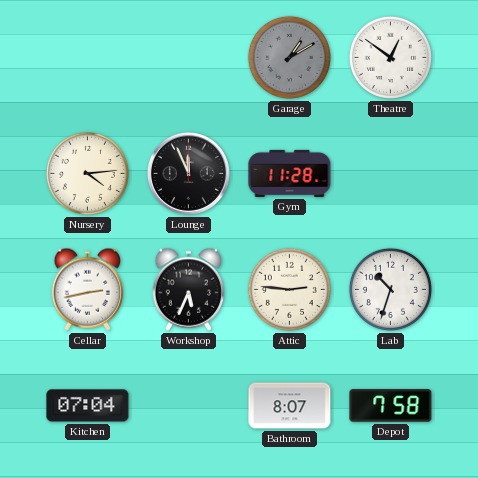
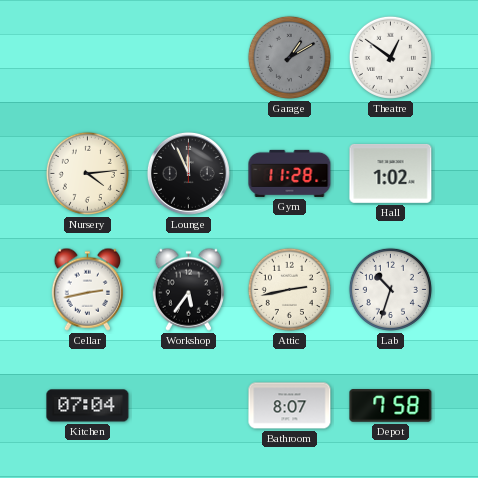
Hall: none -> 1:02 (391, 174)
Workshop: 5:34 -> 5:36 (189, 289)
Attic: 2:46 -> 2:43 (289, 289)
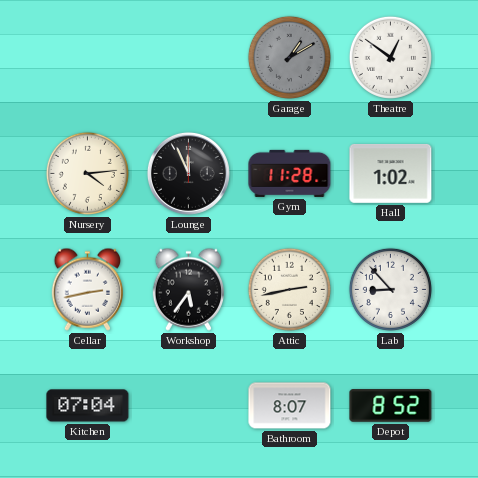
Lab: 10:33 -> 8:53 (390, 289)
Depot: 7:58 -> 8:52 (391, 406)
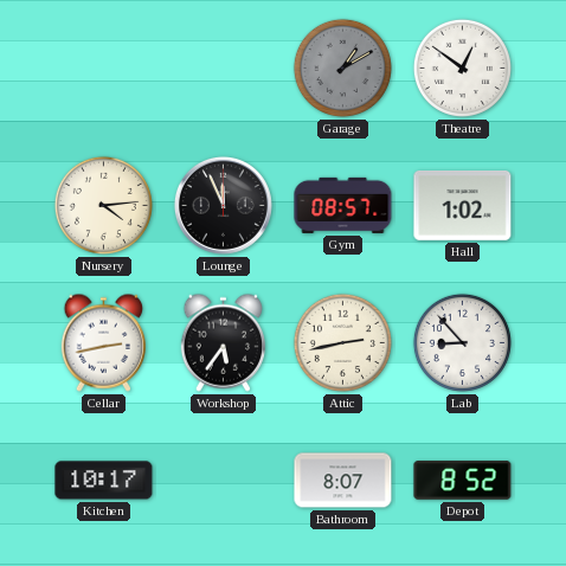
Gym: 11:28 -> 08:57 (343, 205)
Kitchen: 07:04 -> 10:17 (104, 481)
